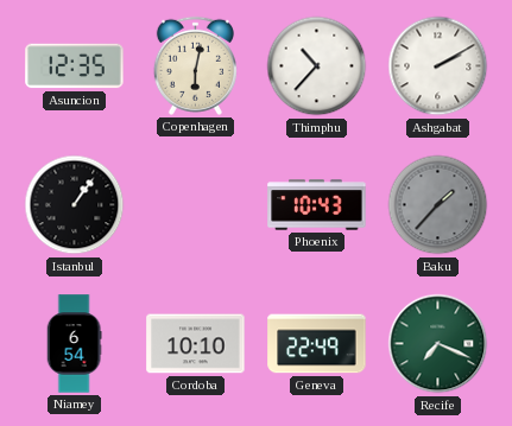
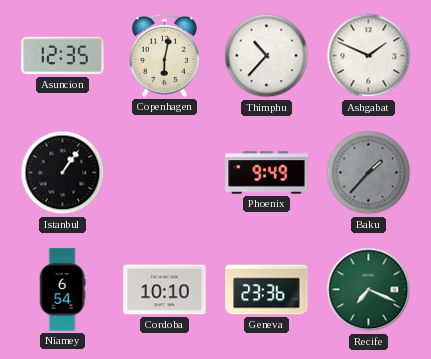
Ashgabat: 2:10 -> 1:49 (369, 56)
Phoenix: 10:43 -> 9:49 (267, 173)
Geneva: 22:49 -> 23:36 (267, 290)
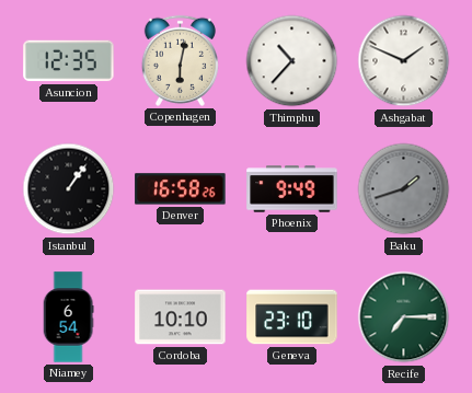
Denver: none -> 16:58 (181, 189)
Baku: 1:37 -> 1:42 (404, 189)
Geneva: 23:36 -> 23:10 (292, 317)
Recife: 7:19 -> 7:15 (404, 317)
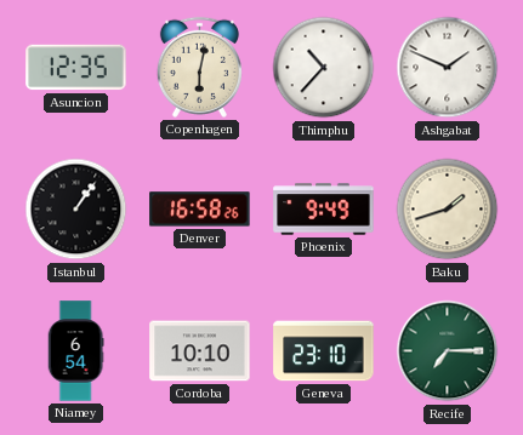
Baku dial: grey -> cream (448, 210)
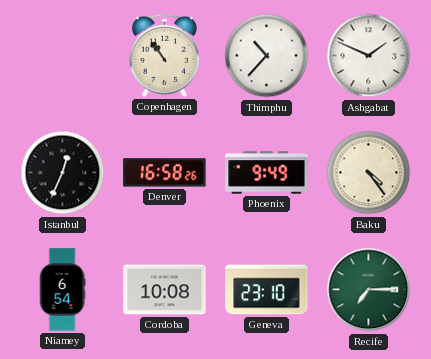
Asuncion: 12:35 -> none (76, 68)
Copenhagen: 6:02 -> 10:54 (164, 55)
Istanbul: 1:06 -> 12:34 (63, 173)
Baku: 1:42 -> 4:24 (369, 173)
Cordoba: 10:10 -> 10:08 (165, 290)
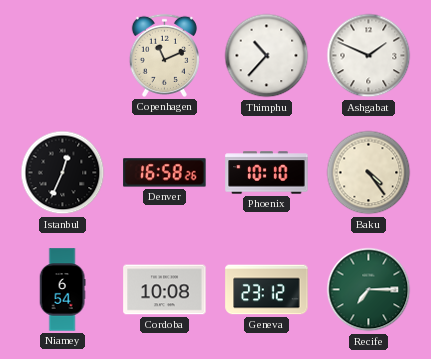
Copenhagen: 10:54 -> 11:11 (164, 55)
Phoenix: 9:49 -> 10:10 (267, 173)
Geneva: 23:10 -> 23:12 (267, 290)
